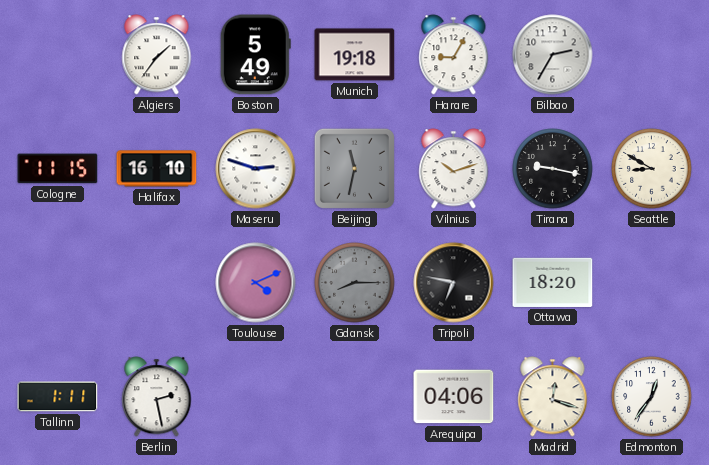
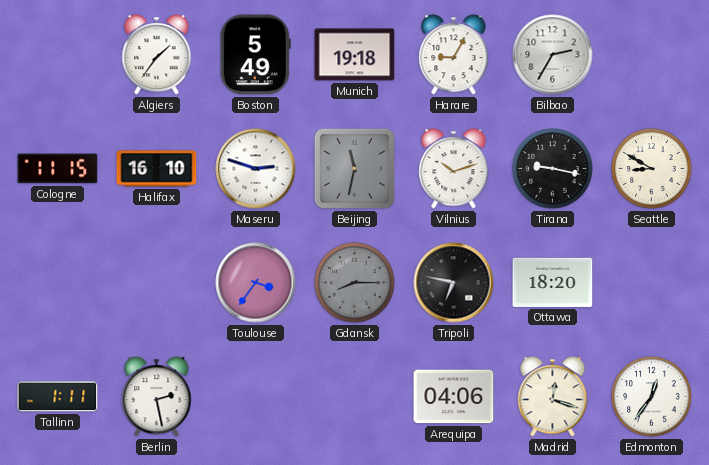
Toulouse: 4:11 -> 3:36 (256, 283)
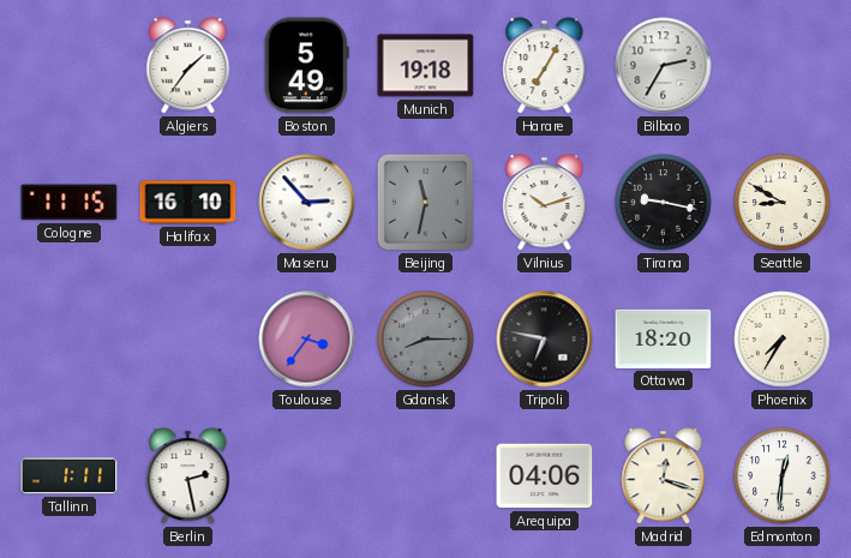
Harare: 9:05 -> 7:05 (545, 66)
Maseru: 2:48 -> 2:53 (307, 203)
Phoenix: none -> 7:35 (783, 340)
Edmonton: 12:36 -> 12:31 (783, 476)
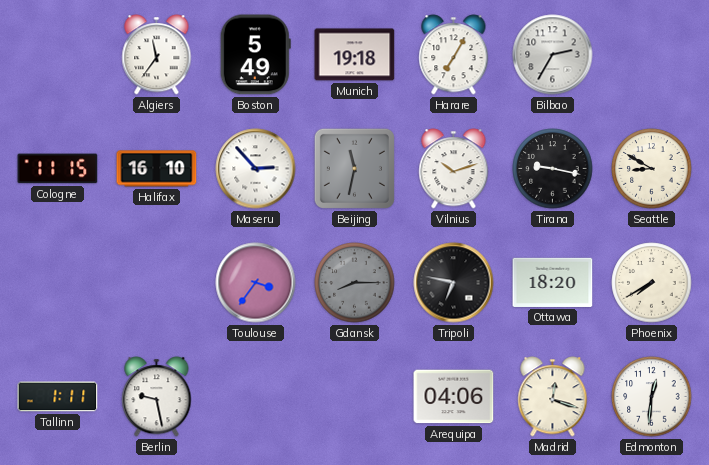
Algiers: 1:36 -> 11:36 (157, 55)
Phoenix: 7:35 -> 7:40 (652, 283)
Berlin: 2:28 -> 9:28 (157, 397)
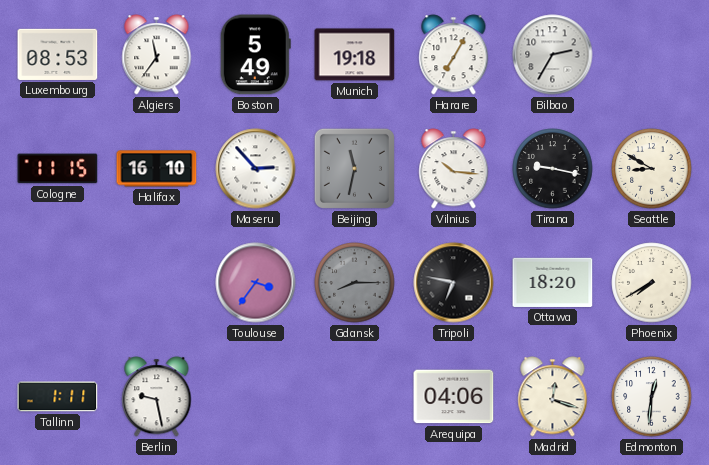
Luxembourg: none -> 08:53 (58, 54)
Vilnius: 10:12 -> 10:16 (454, 169)
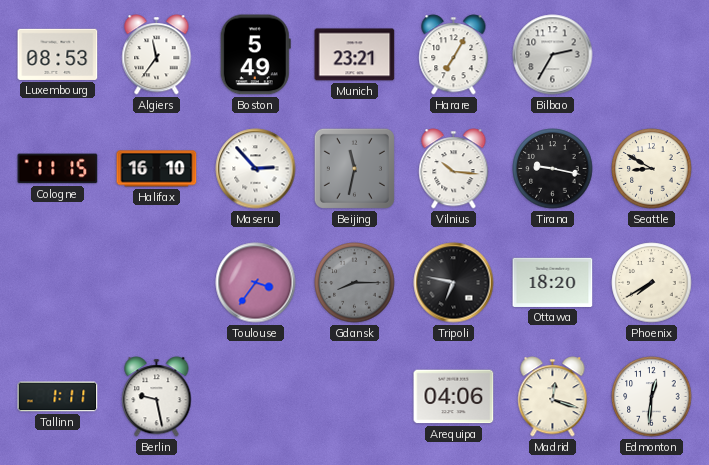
Munich: 19:18 -> 23:21 (355, 55)
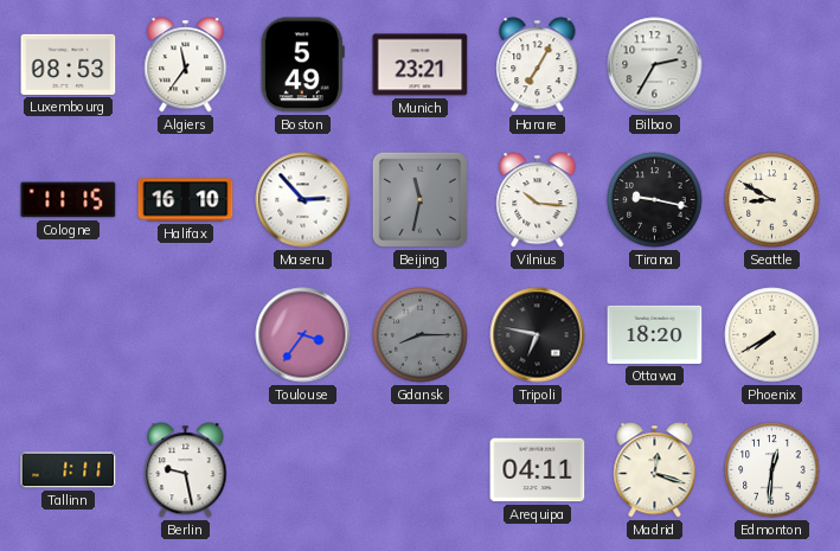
Arequipa: 04:06 -> 04:11 (538, 470)
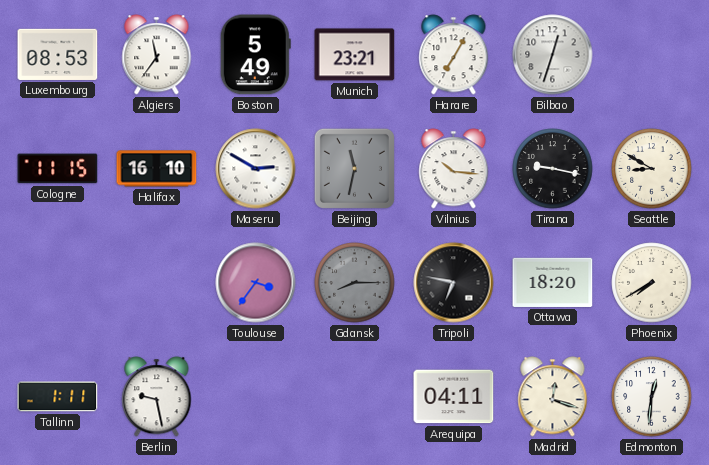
Bilbao: 2:35 -> 12:33 (553, 55)
Maseru: 2:53 -> 2:50 (256, 169)
